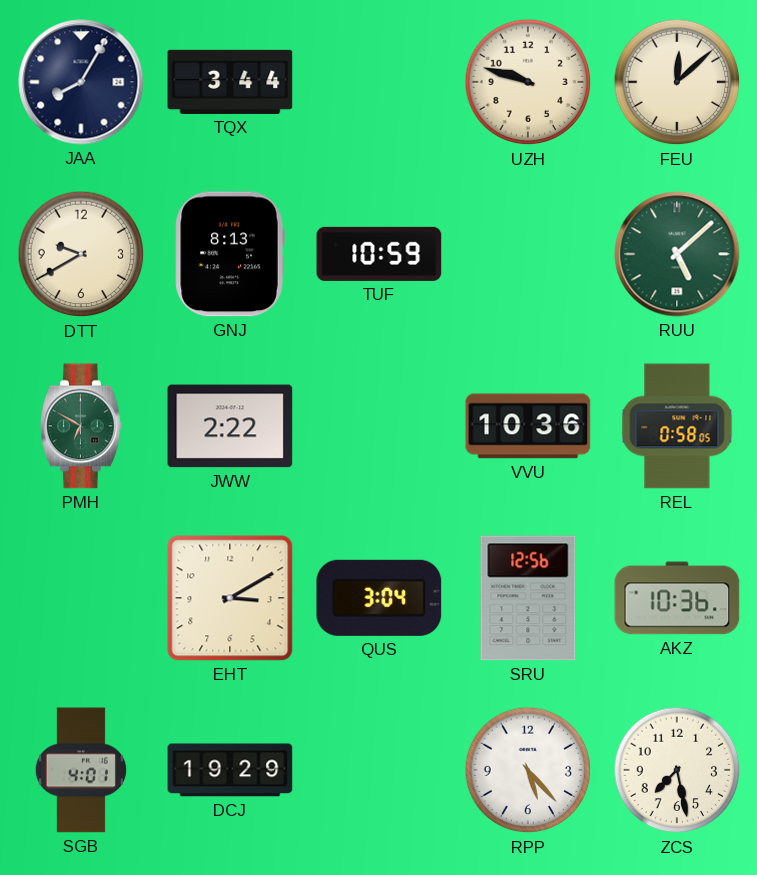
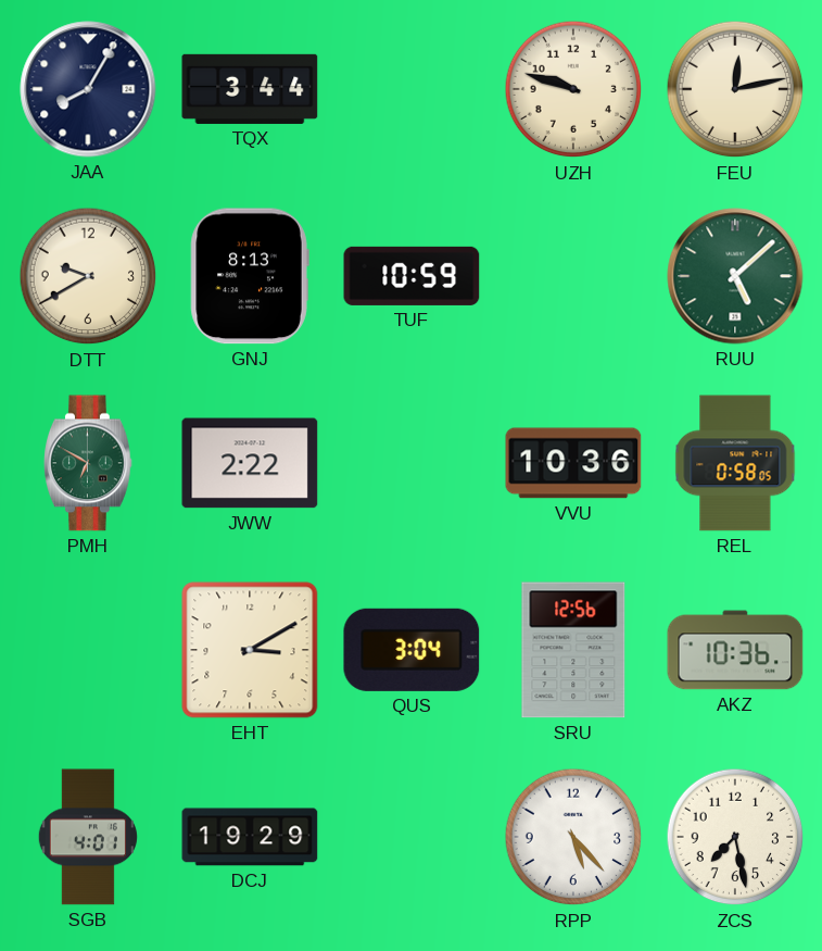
FEU: 12:08 -> 12:13 (735, 89)
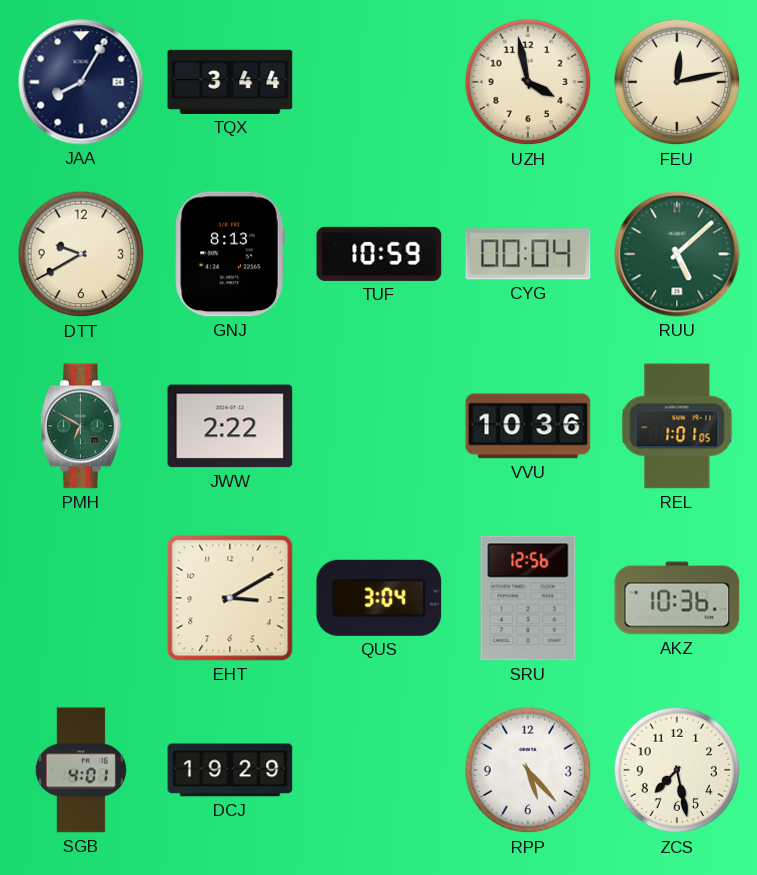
UZH: 9:48 -> 3:58 (528, 82)
CYG: none -> 00:04 (528, 254)
REL: 0:58 -> 1:01 (677, 426)
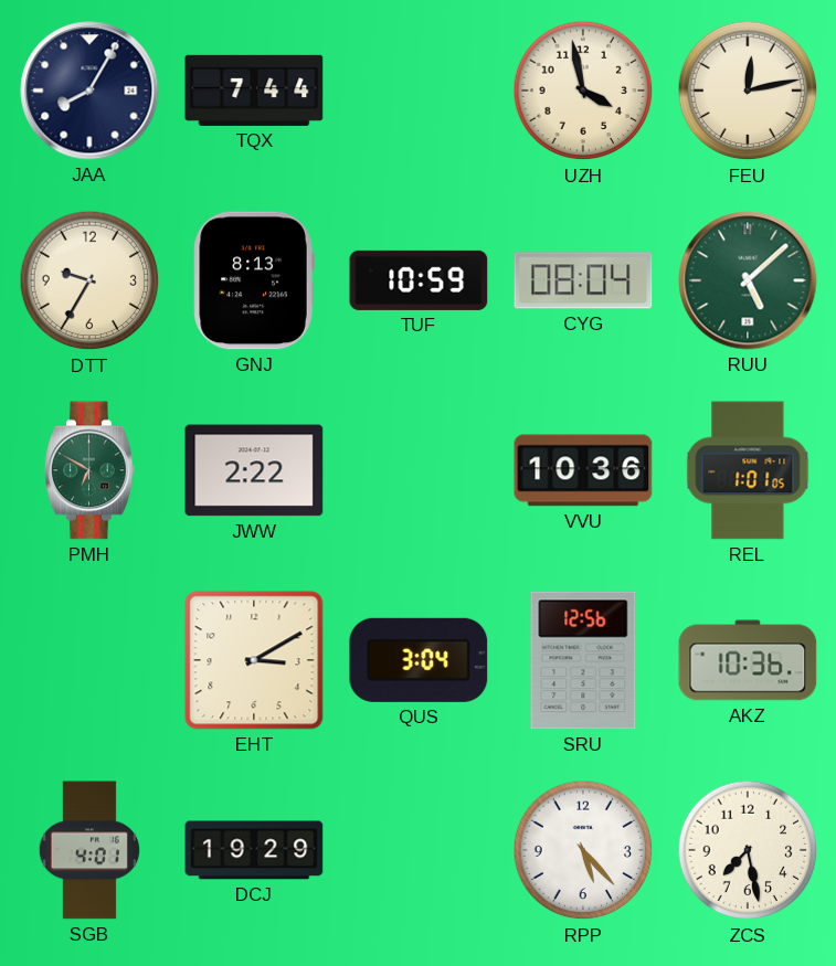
TQX: 3:44 -> 7:44 (254, 91)
DTT: 9:40 -> 9:35 (89, 280)
CYG: 00:04 -> 08:04 (583, 280)
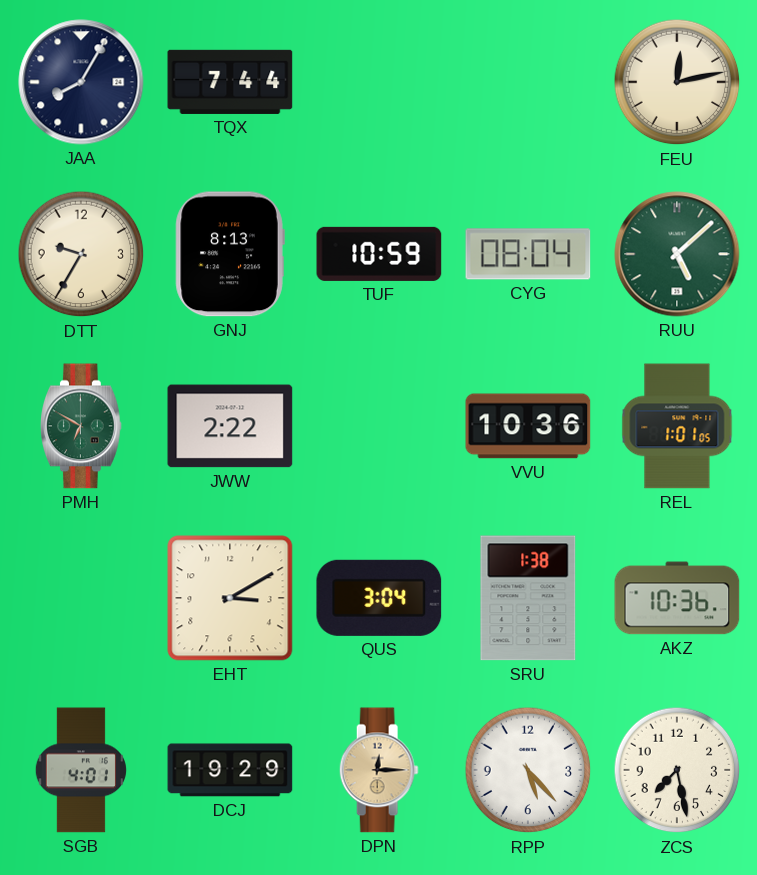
UZH: 3:58 -> none (583, 91)
SRU: 12:56 -> 1:38 (528, 598)
DPN: none -> 12:15 (379, 770)
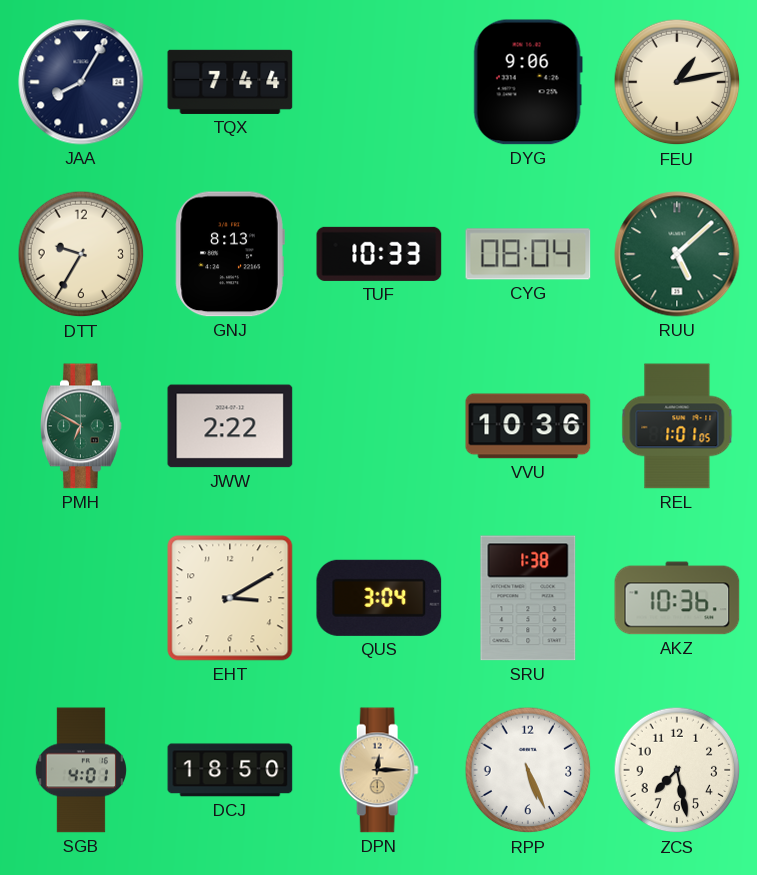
DYG: none -> 9:06 (528, 82)
FEU: 12:13 -> 1:13 (677, 82)
TUF: 10:59 -> 10:33 (379, 254)
DCJ: 19:29 -> 18:50 (230, 770)
RPP: 5:23 -> 5:26 (528, 770)
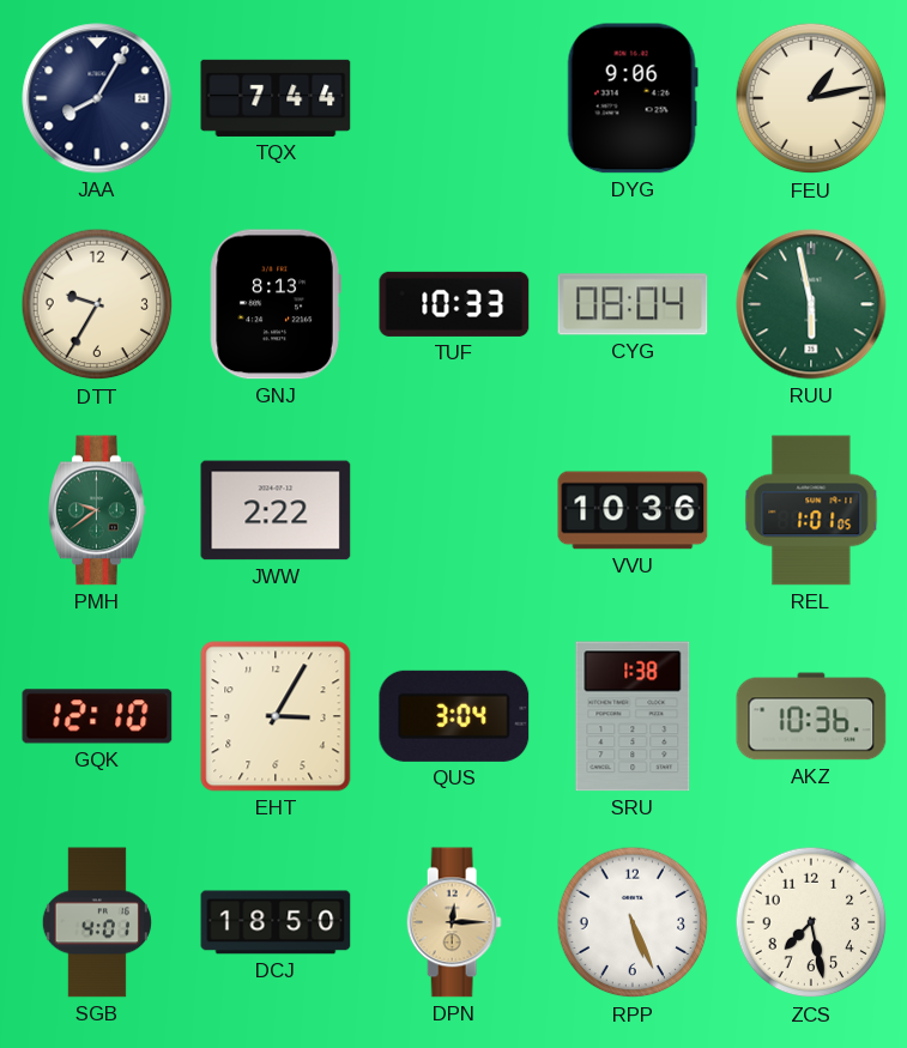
RUU: 5:08 -> 5:58 (811, 304)
PMH: 6:50 -> 9:39 (98, 510)
GQK: none -> 12:10 (97, 716)
EHT: 3:10 -> 3:05 (276, 716)
